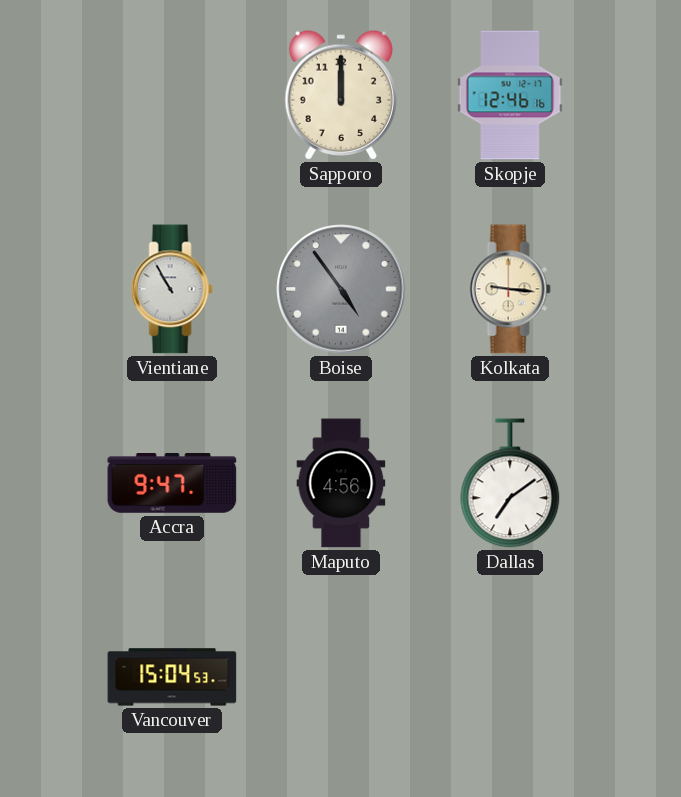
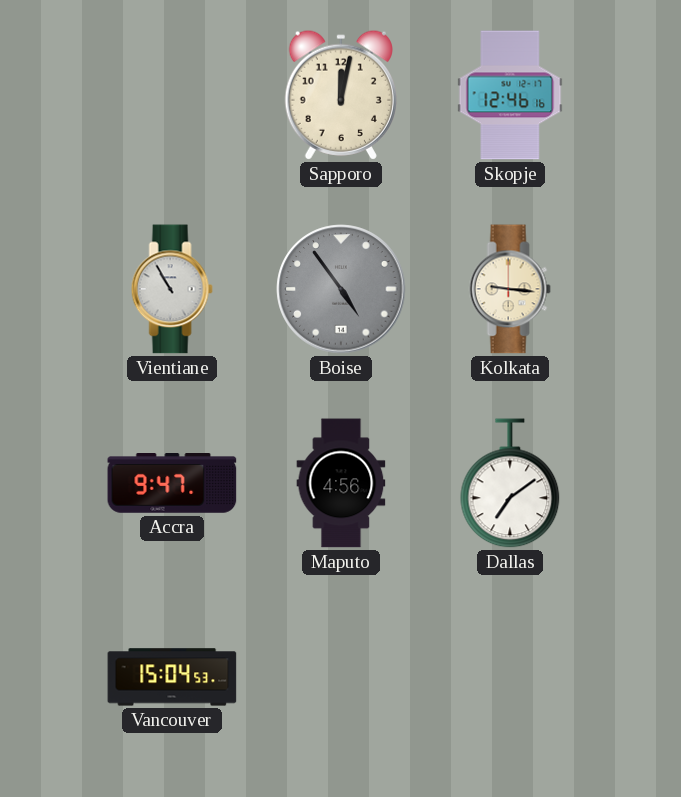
Sapporo: 12:00 -> 12:02 (341, 95)
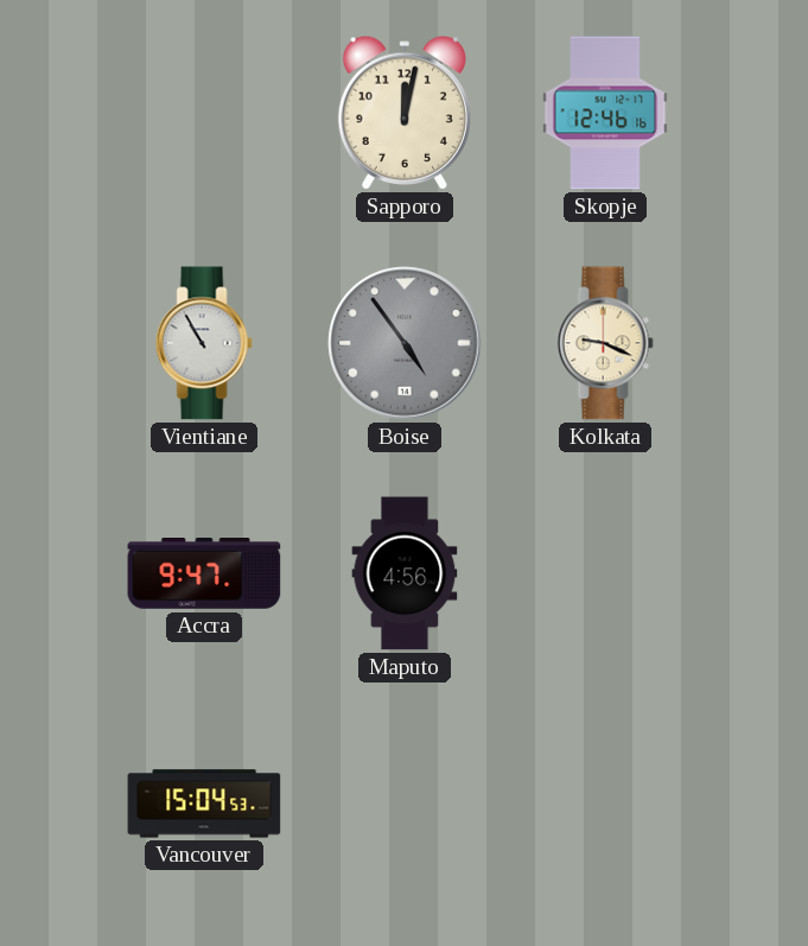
Kolkata: 9:16 -> 9:19 (605, 343)
Dallas: 7:09 -> none (510, 483)
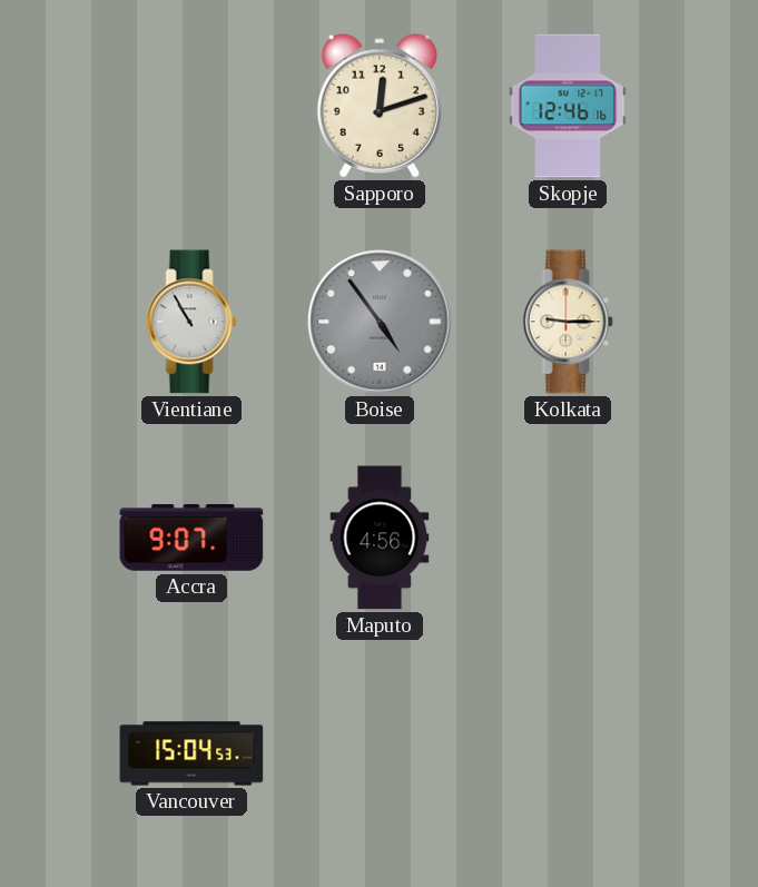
Sapporo: 12:02 -> 12:12 (380, 106)
Kolkata: 9:19 -> 9:15 (568, 322)
Accra: 9:47 -> 9:07 (191, 539)
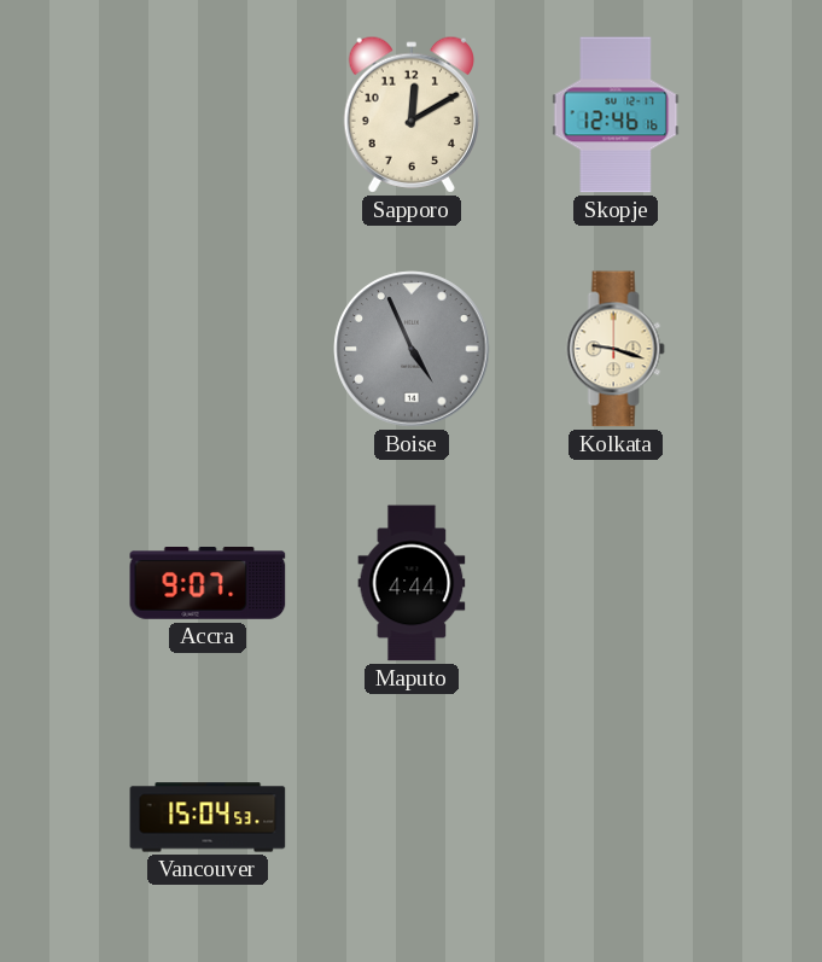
Sapporo: 12:12 -> 12:10 (412, 115)
Vientiane: 10:55 -> none (191, 322)
Boise: 4:54 -> 4:56 (412, 349)
Kolkata: 9:15 -> 9:18 (616, 349)
Maputo: 4:56 -> 4:44 (412, 583)
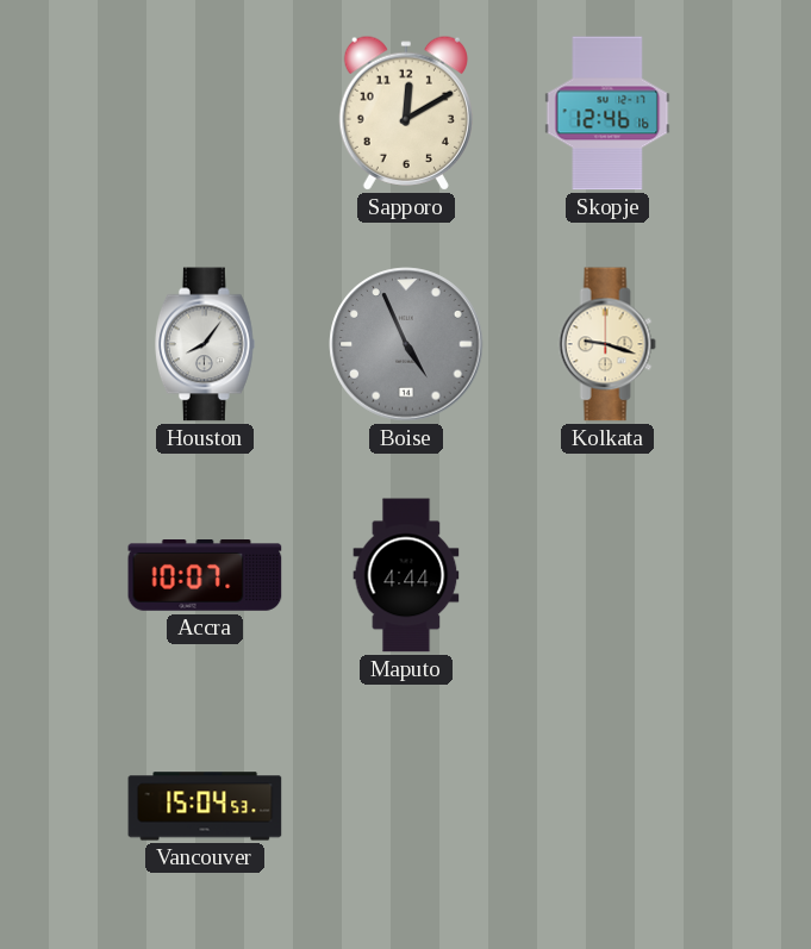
Houston: none -> 8:06 (206, 344)
Accra: 9:07 -> 10:07 (205, 576)
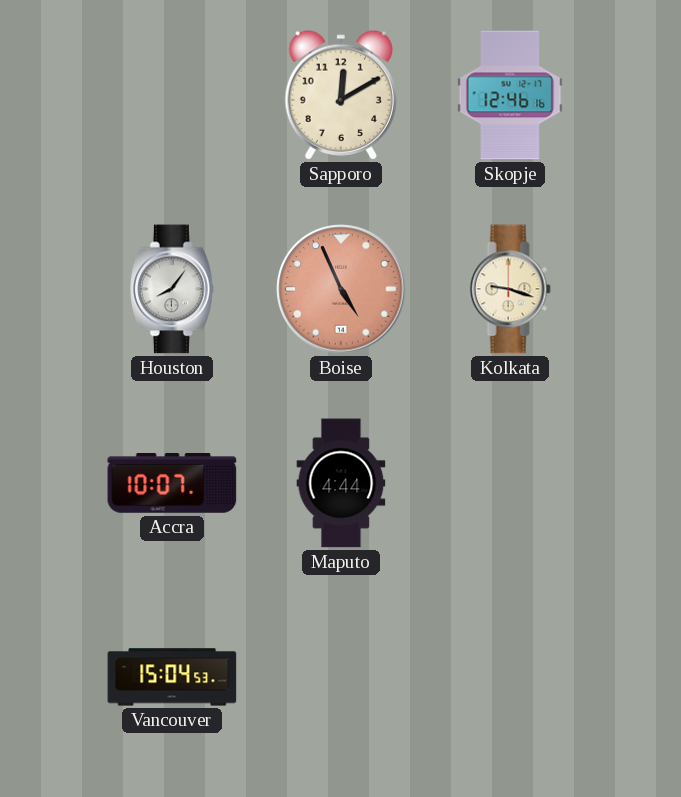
Boise dial: grey -> salmon (341, 289)
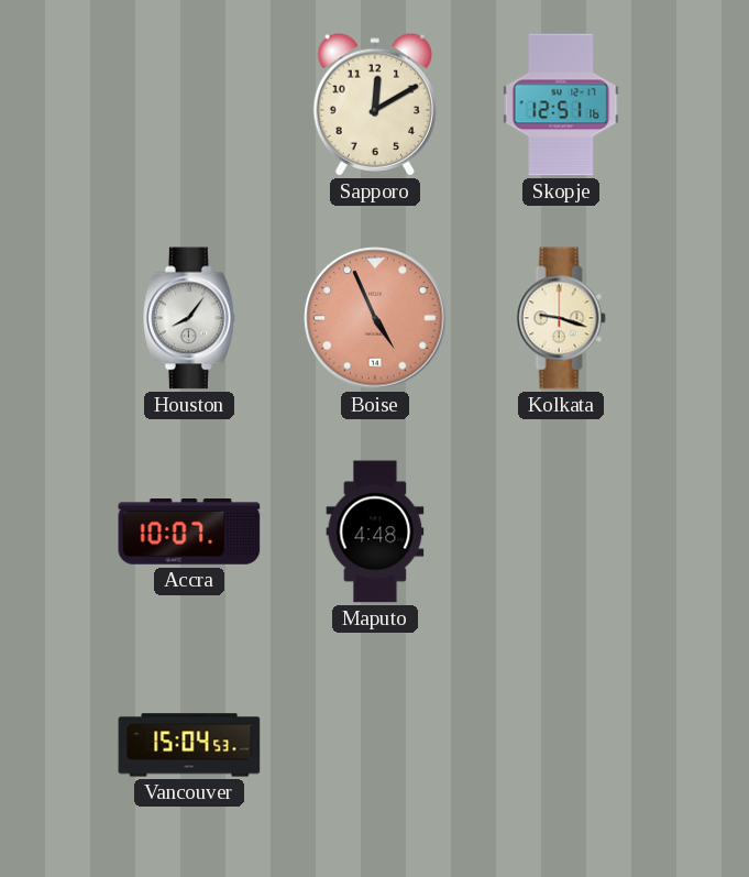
Skopje: 12:46 -> 12:51 (561, 105)
Maputo: 4:44 -> 4:48 (375, 531)
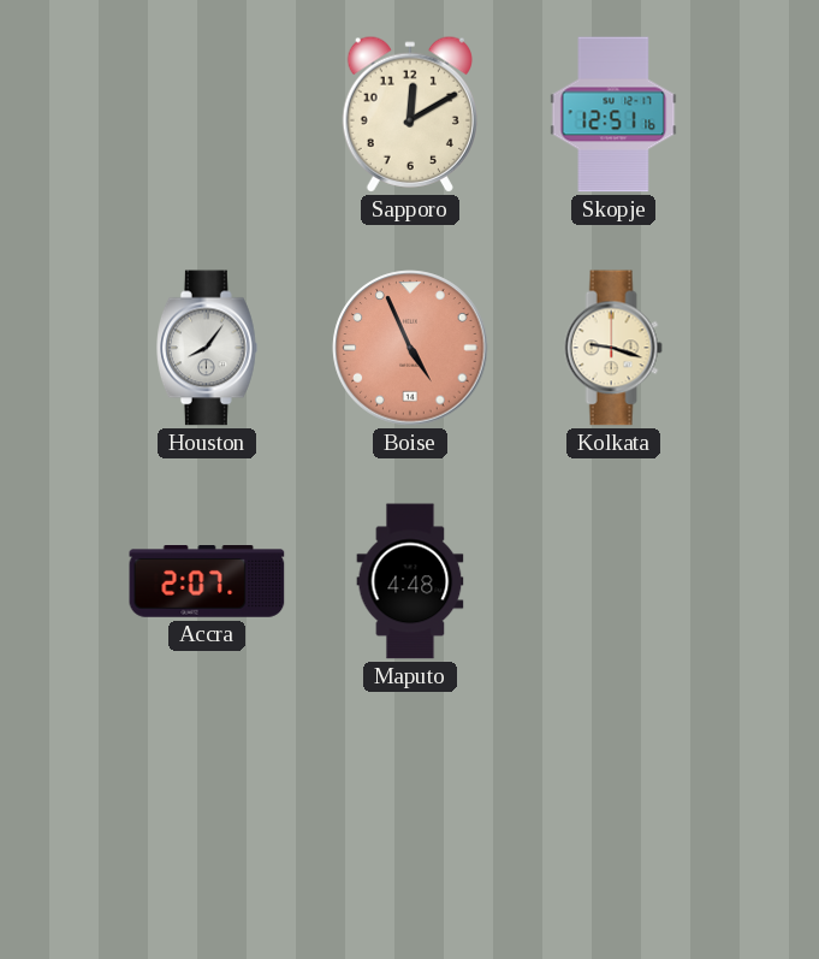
Accra: 10:07 -> 2:07 (207, 582)
Vancouver: 15:04 -> none (189, 745)
